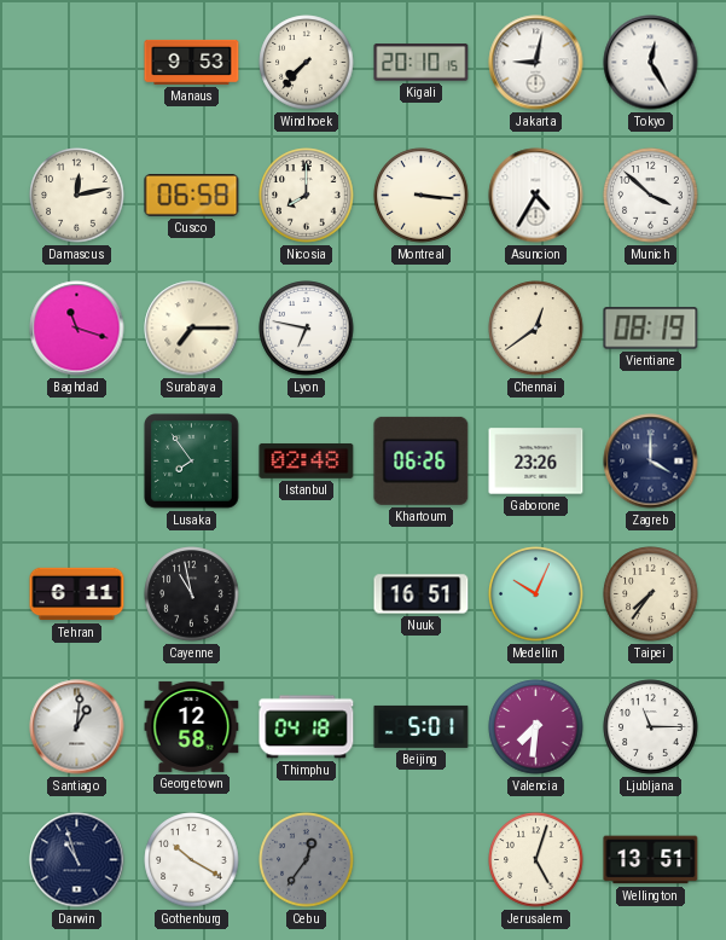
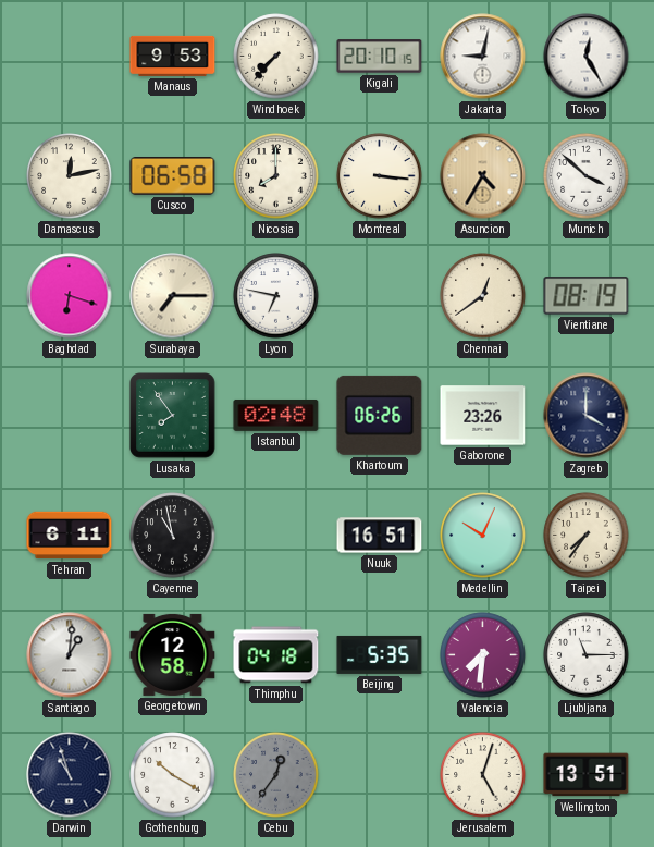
Asuncion dial: white -> champagne (483, 176)
Baghdad: 11:18 -> 6:18 (70, 296)
Beijing: 5:01 -> 5:35 (380, 654)
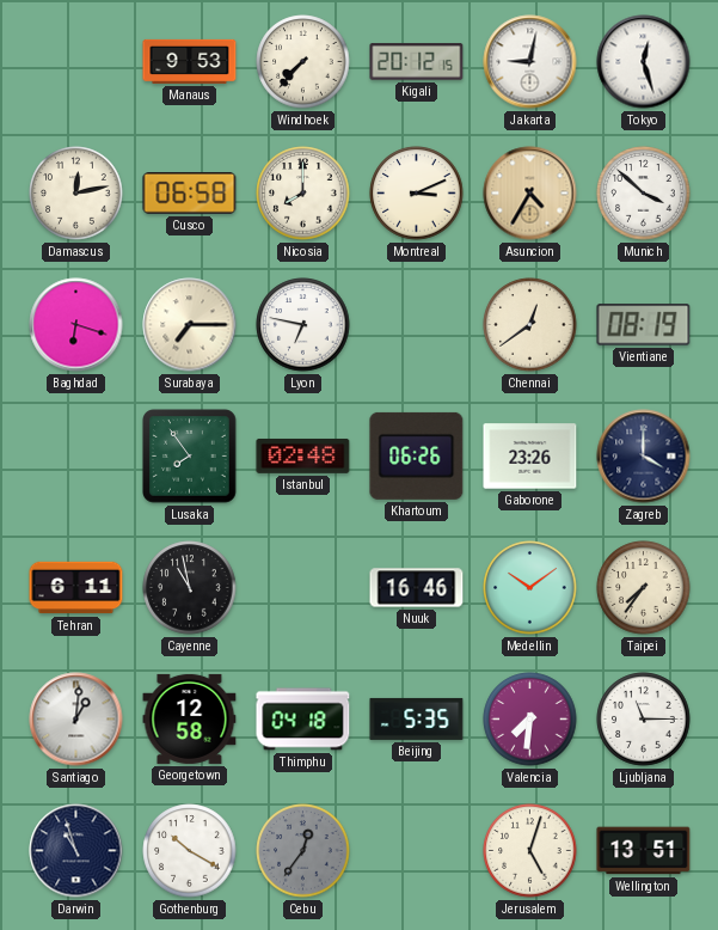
Kigali: 20:10 -> 20:12 (417, 62)
Tokyo: 12:25 -> 12:27 (644, 62)
Montreal: 3:16 -> 3:11 (417, 194)
Nuuk: 16:51 -> 16:46 (417, 588)
Medellin: 10:04 -> 10:09 (530, 588)
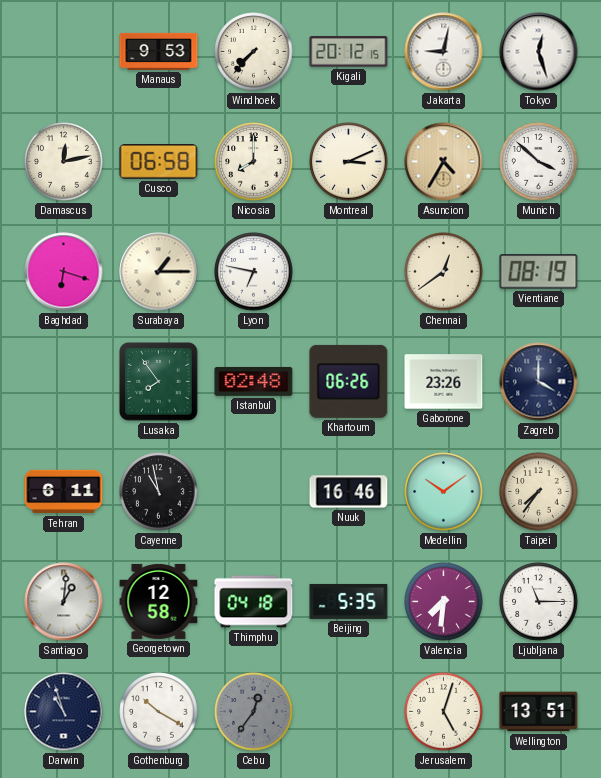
Surabaya: 7:15 -> 1:15 (159, 272)
